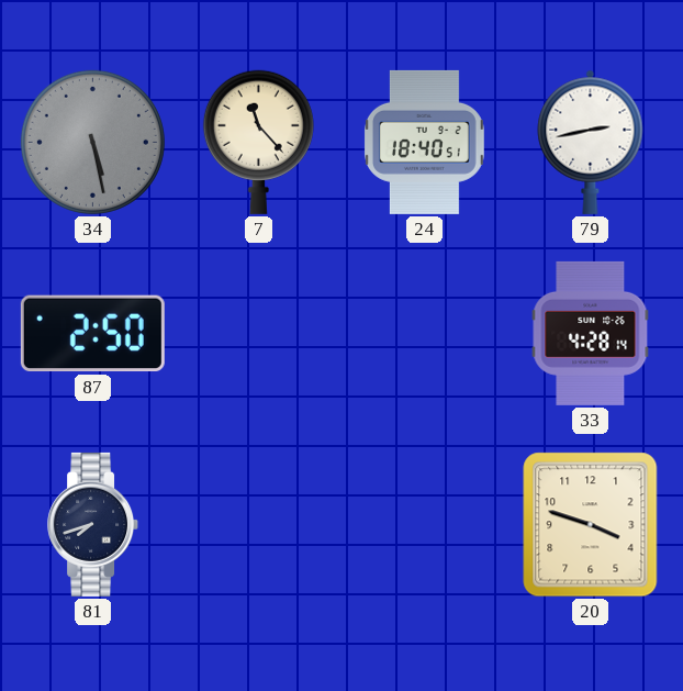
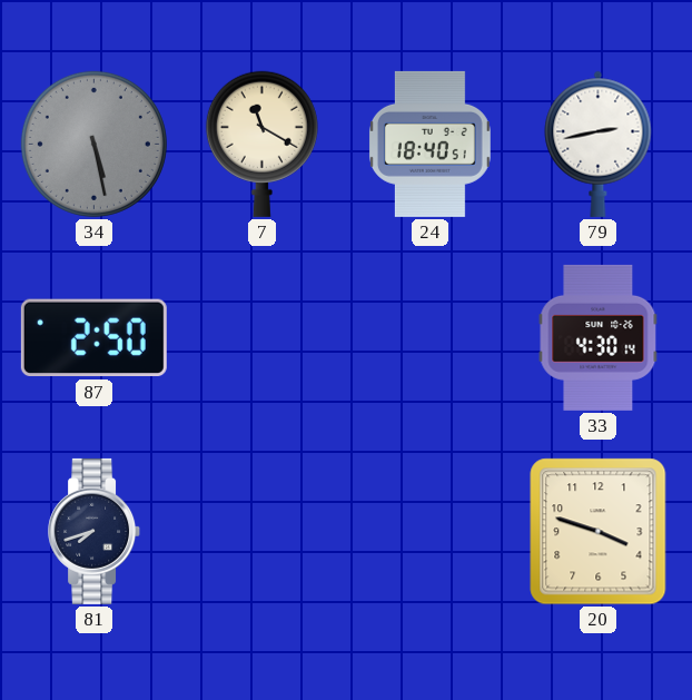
7: 11:23 -> 11:20 (261, 144)
33: 4:28 -> 4:30 (599, 337)
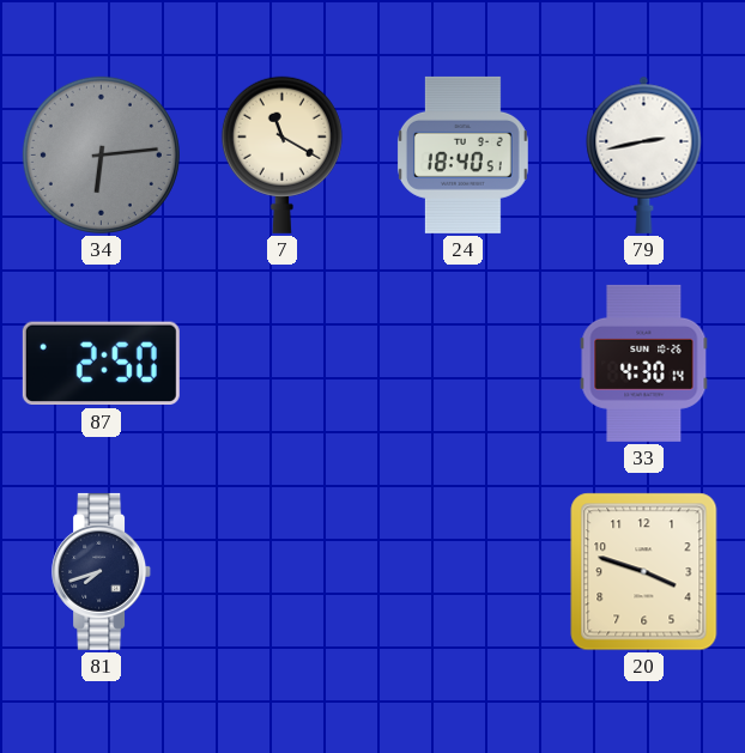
34: 5:28 -> 6:14 (101, 154)
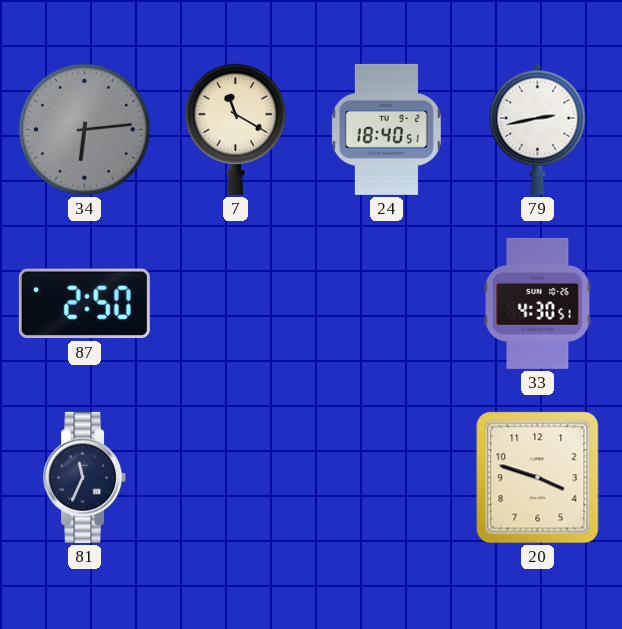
33: 4:30:14 -> 4:30:51 (538, 303)
81: 7:42 -> 11:34 (85, 477)
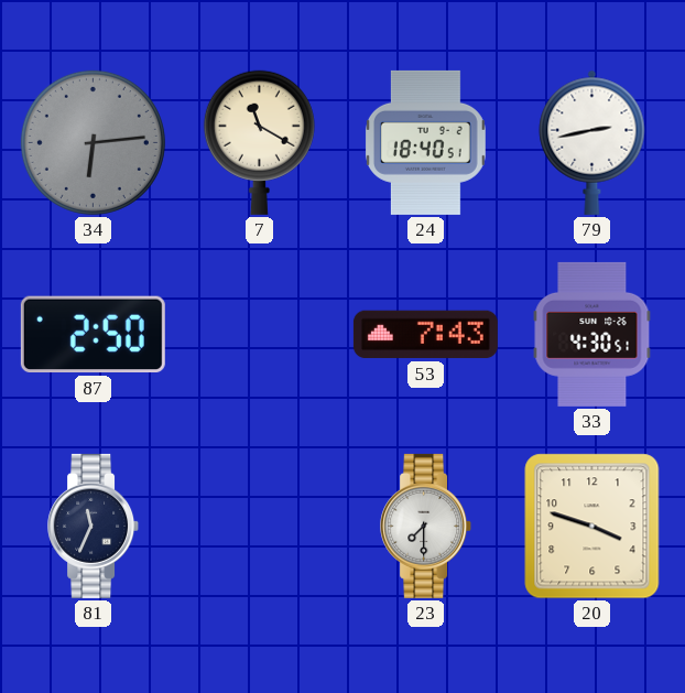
53: none -> 7:43 (425, 335)
23: none -> 7:30 (426, 526)
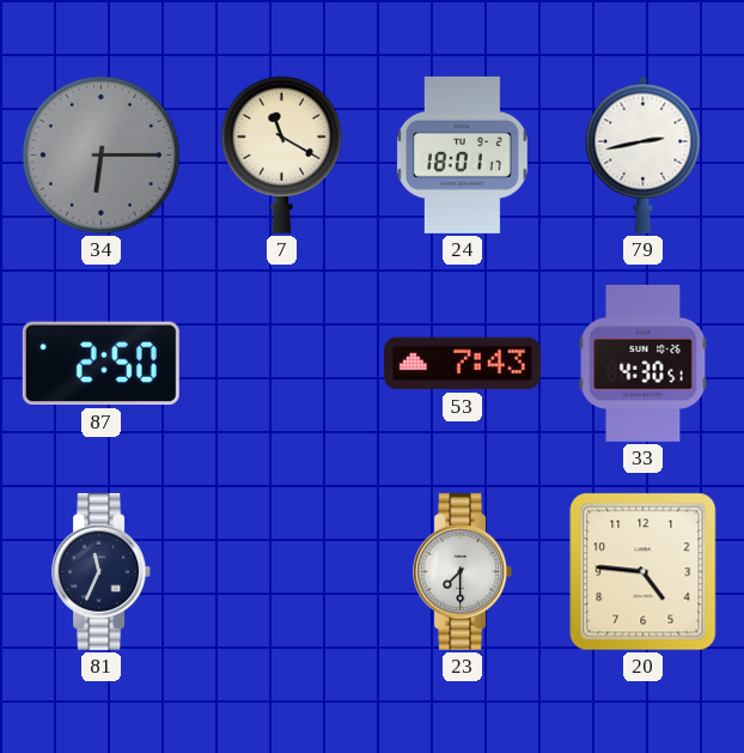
34: 6:14 -> 6:15 (100, 154)
24: 18:40 -> 18:01 (462, 154)
20: 3:48 -> 4:46 (644, 572)
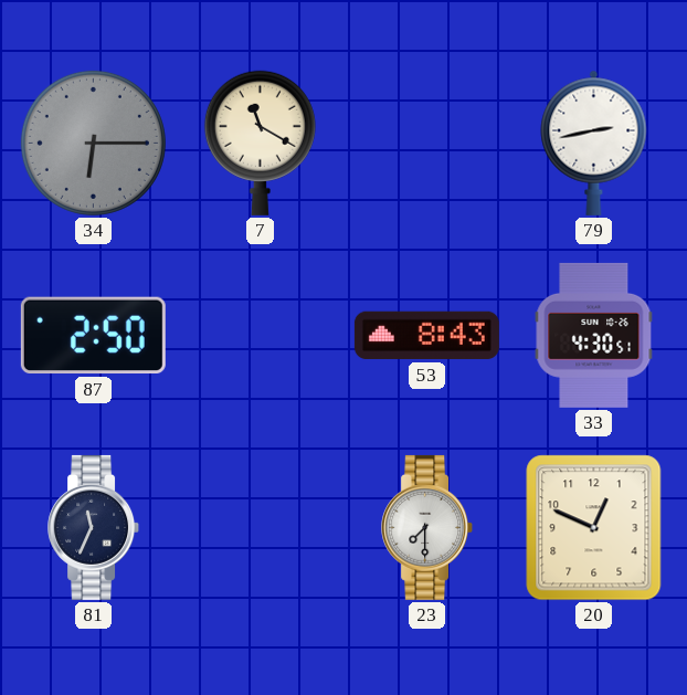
24: 18:01 -> none (462, 154)
53: 7:43 -> 8:43 (426, 336)
20: 4:46 -> 12:49 (594, 528)
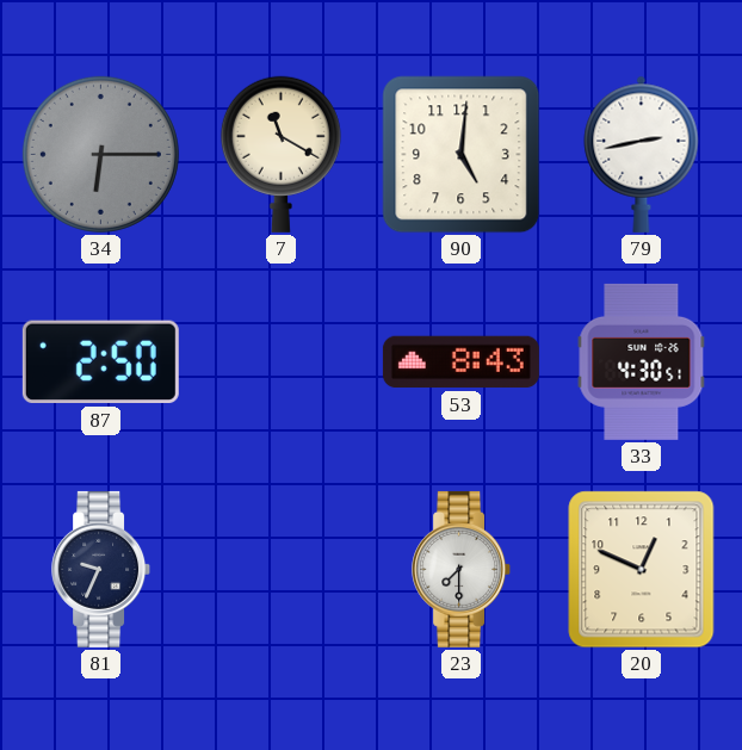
90: none -> 5:01 (462, 155)
81: 11:34 -> 9:34 (101, 569)
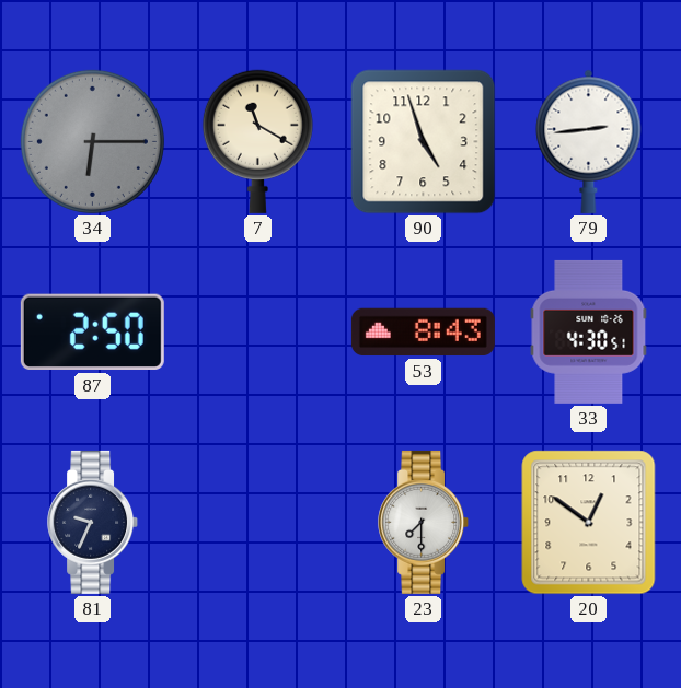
90: 5:01 -> 4:57 (424, 142)
79: 2:43 -> 2:44 (589, 141)
20: 12:49 -> 12:51 (589, 523)
